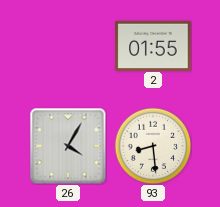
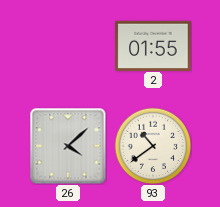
26: 4:05 -> 4:08 (68, 146)
93: 8:29 -> 10:39 (153, 146)
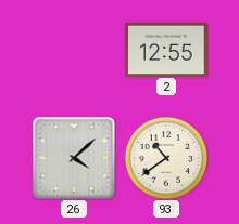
2: 01:55 -> 12:55 (166, 49)
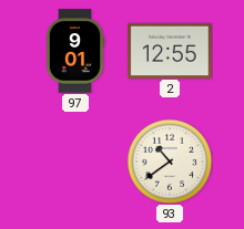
97: none -> 9:01 (75, 51)
26: 4:08 -> none (74, 158)
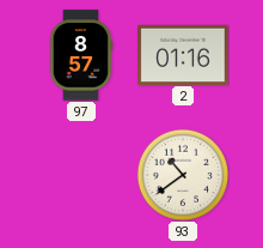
97: 9:01 -> 8:57 (81, 55)
2: 12:55 -> 01:16 (183, 54)
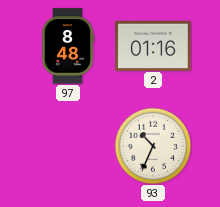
97: 8:57 -> 8:48 (68, 46)
93: 10:39 -> 10:34 (153, 146)
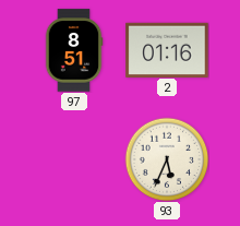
97: 8:48 -> 8:51 (74, 50)
93: 10:34 -> 5:34 (167, 159)
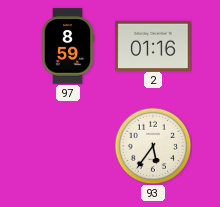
97: 8:51 -> 8:59 (68, 46)
93: 5:34 -> 5:36 (153, 146)
